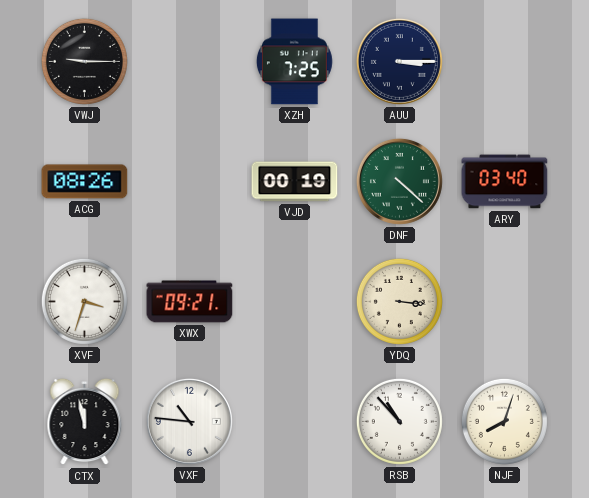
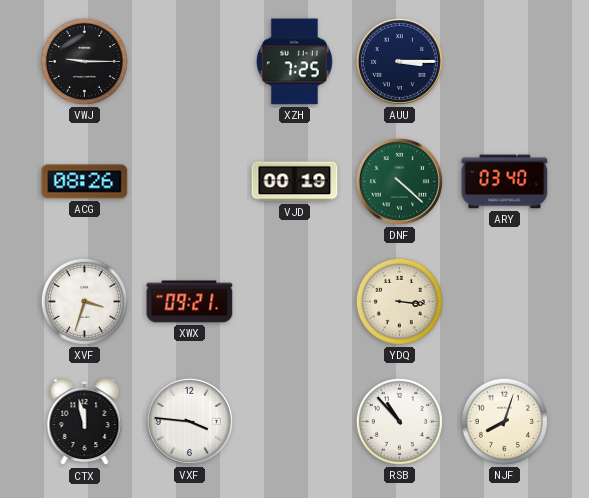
VXF: 10:46 -> 3:46 (189, 421)
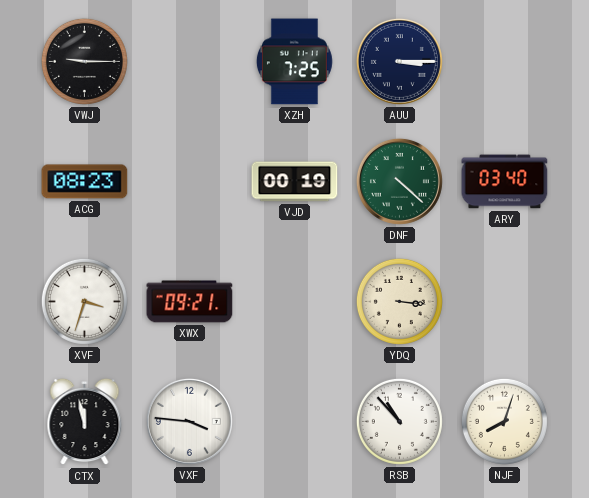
ACG: 08:26 -> 08:23 (85, 182)
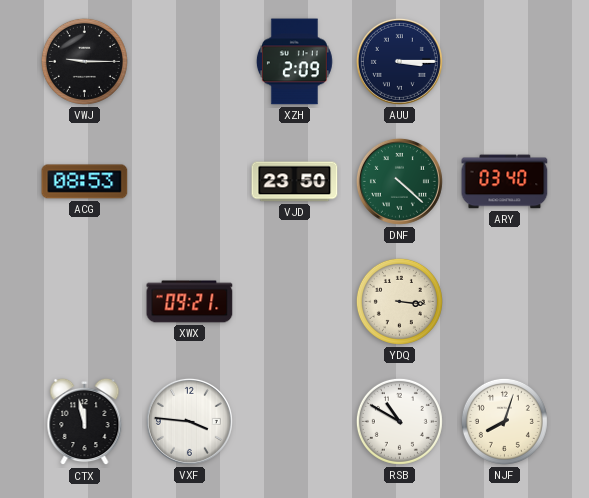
XZH: 7:25 -> 2:09 (294, 62)
ACG: 08:23 -> 08:53 (85, 182)
VJD: 00:19 -> 23:50 (295, 182)
XVF: 3:33 -> none (84, 301)
RSB: 10:53 -> 10:50 (399, 421)
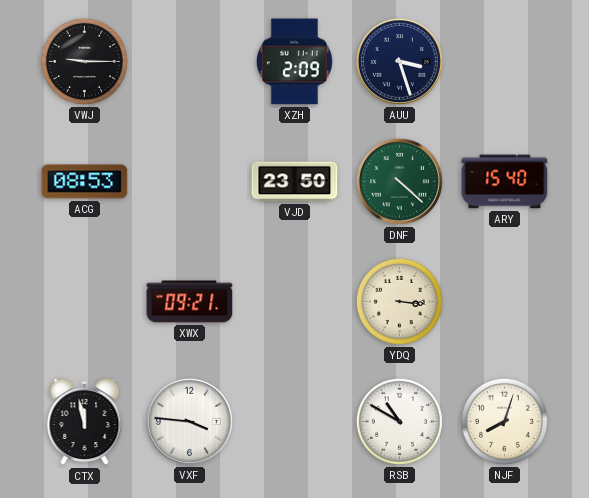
AUU: 3:15 -> 3:27 (399, 61)
ARY: 03:40 -> 15:40 (505, 182)
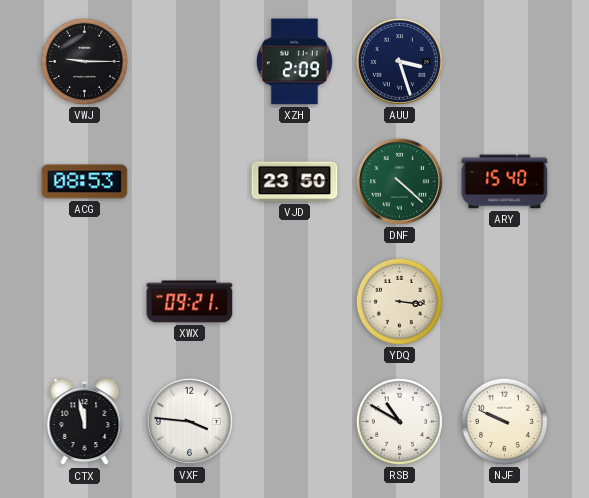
NJF: 8:03 -> 9:49 (504, 421)
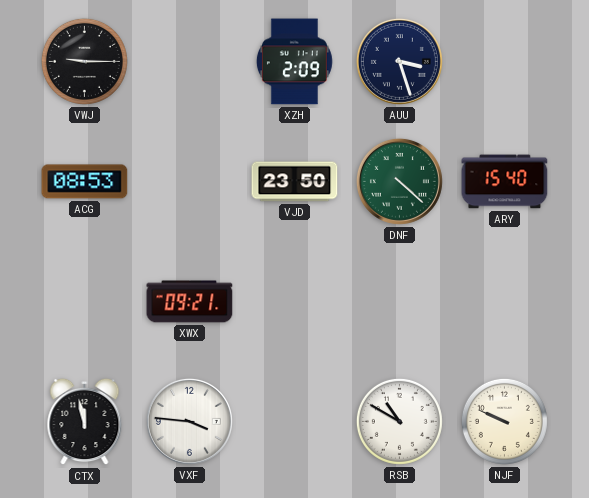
YDQ: 3:16 -> none (399, 301)
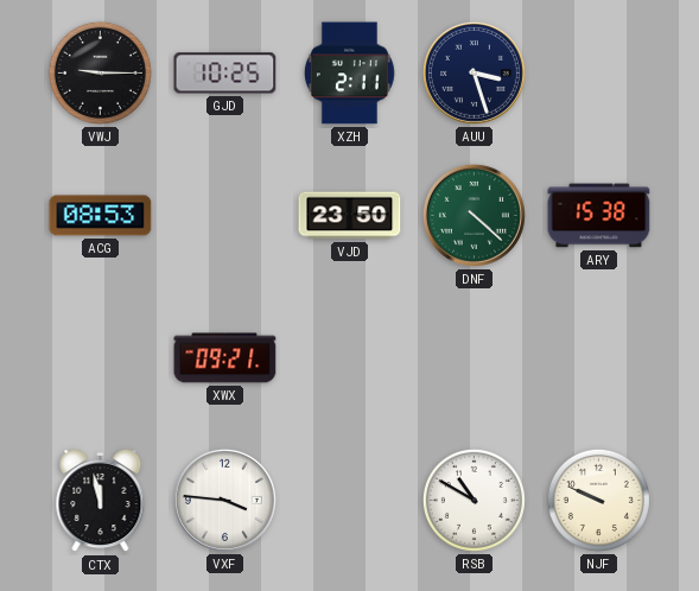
GJD: none -> 10:25 (225, 74)
XZH: 2:09 -> 2:11 (349, 74)
ARY: 15:40 -> 15:38 (599, 216)
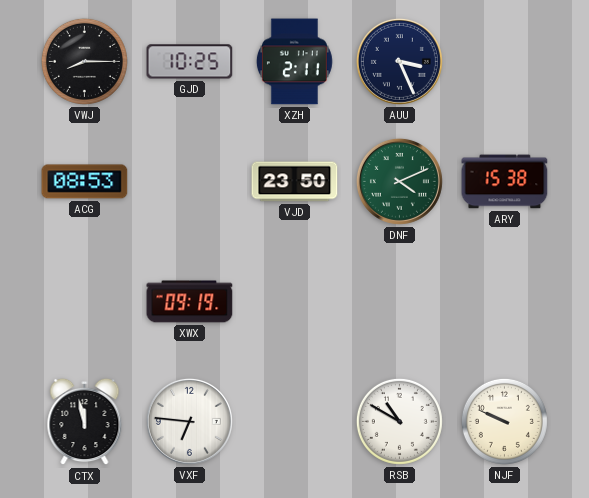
VWJ: 9:15 -> 8:15 (84, 61)
AUU: 3:27 -> 3:26 (399, 61)
DNF: 4:22 -> 4:11 (399, 181)
XWX: 09:21 -> 09:19 (190, 302)
VXF: 3:46 -> 6:46 (189, 421)
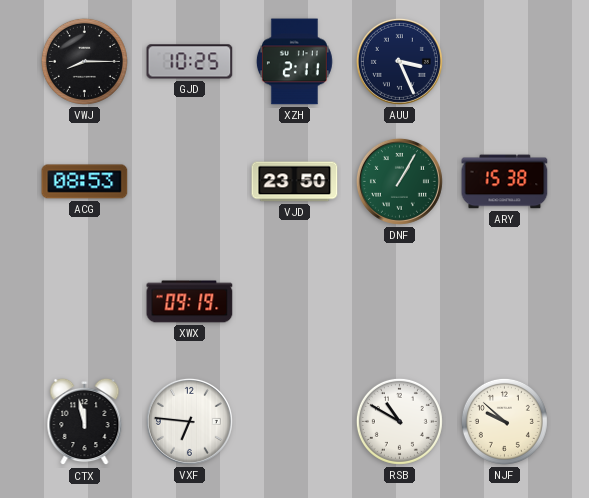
DNF: 4:11 -> 1:05 (399, 181)
NJF: 9:49 -> 9:52 (504, 421)
